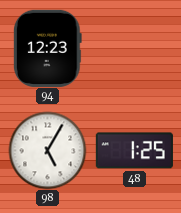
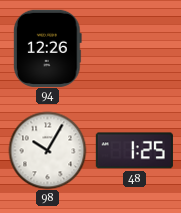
94: 12:23 -> 12:26 (47, 48)
98: 5:05 -> 10:05 (47, 150)
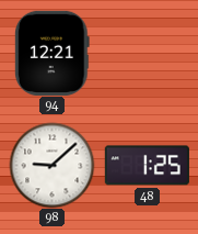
94: 12:26 -> 12:21 (51, 53)
98: 10:05 -> 9:08 (51, 165)
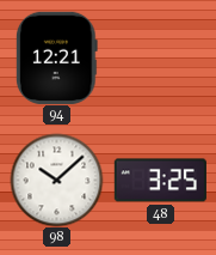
98: 9:08 -> 10:08 (56, 180)
48: 1:25 -> 3:25 (160, 181)
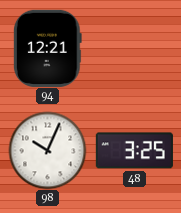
98: 10:08 -> 10:04 (47, 150)
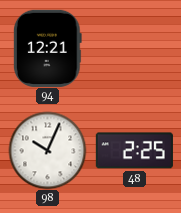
48: 3:25 -> 2:25 (134, 151)
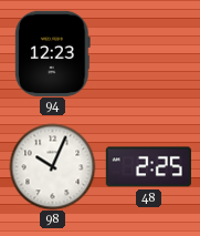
94: 12:21 -> 12:23 (52, 53)
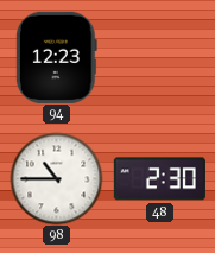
98: 10:04 -> 10:45 (56, 178)
48: 2:25 -> 2:30 (159, 179)
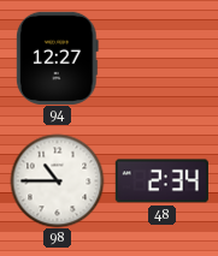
94: 12:23 -> 12:27 (57, 58)
48: 2:30 -> 2:34 (161, 181)
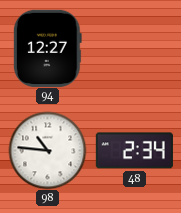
98: 10:45 -> 10:46 (47, 150)
